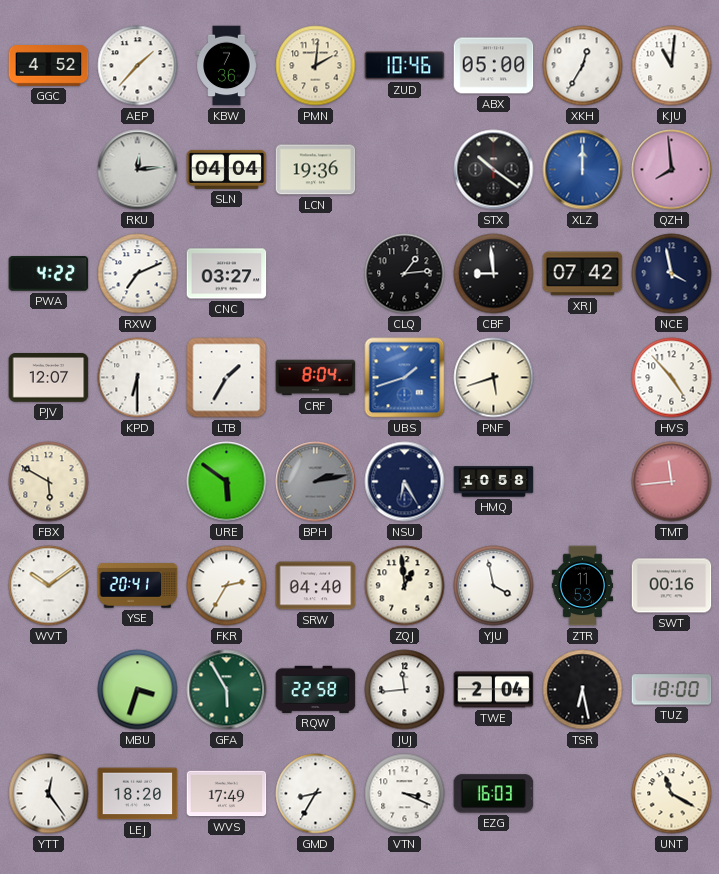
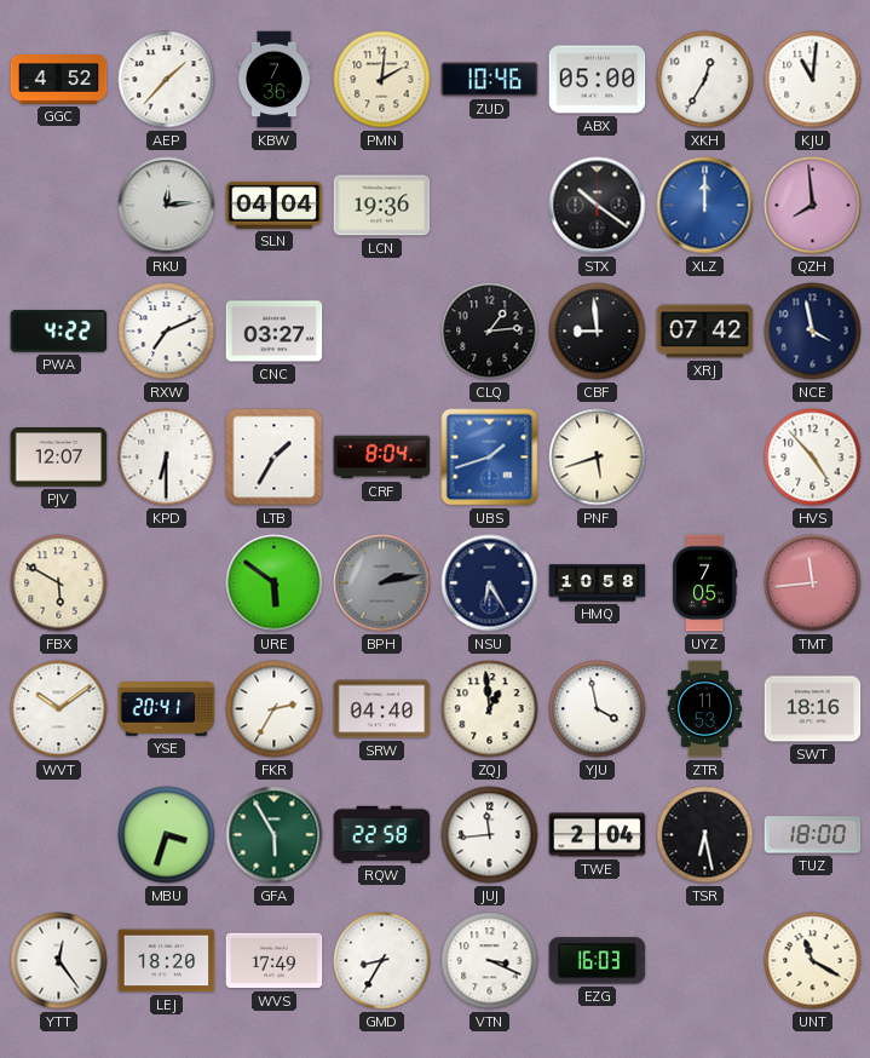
UYZ: none -> 7:05 (705, 583)
SWT: 00:16 -> 18:16 (813, 709)
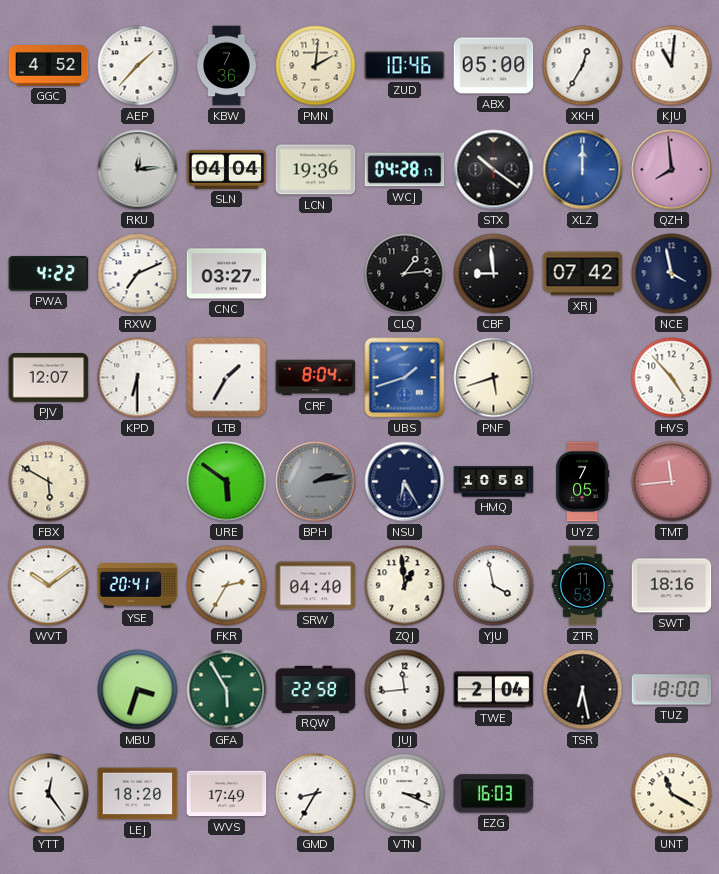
WCJ: none -> 04:28 (405, 170)
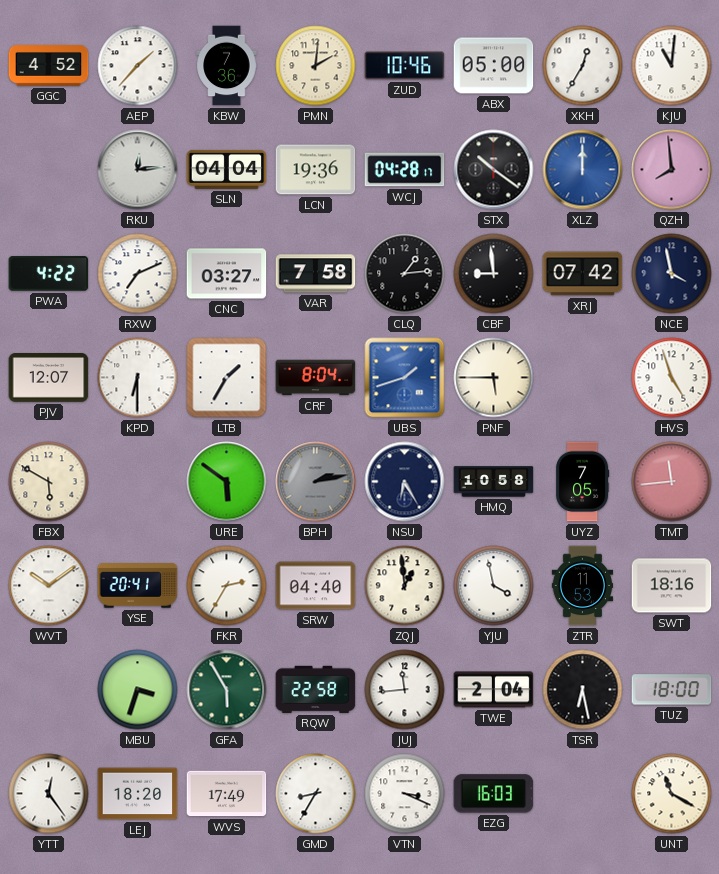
VAR: none -> 7:58 (316, 274)
PNF: 5:42 -> 5:45 (494, 378)
HVS: 4:53 -> 4:57 (672, 378)
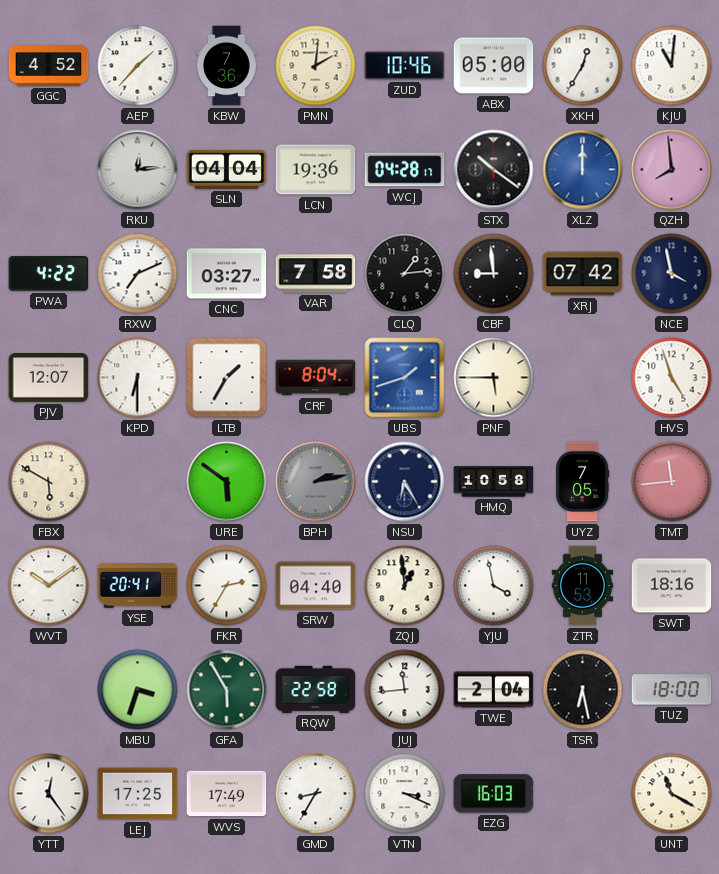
LEJ: 18:20 -> 17:25 (138, 794)
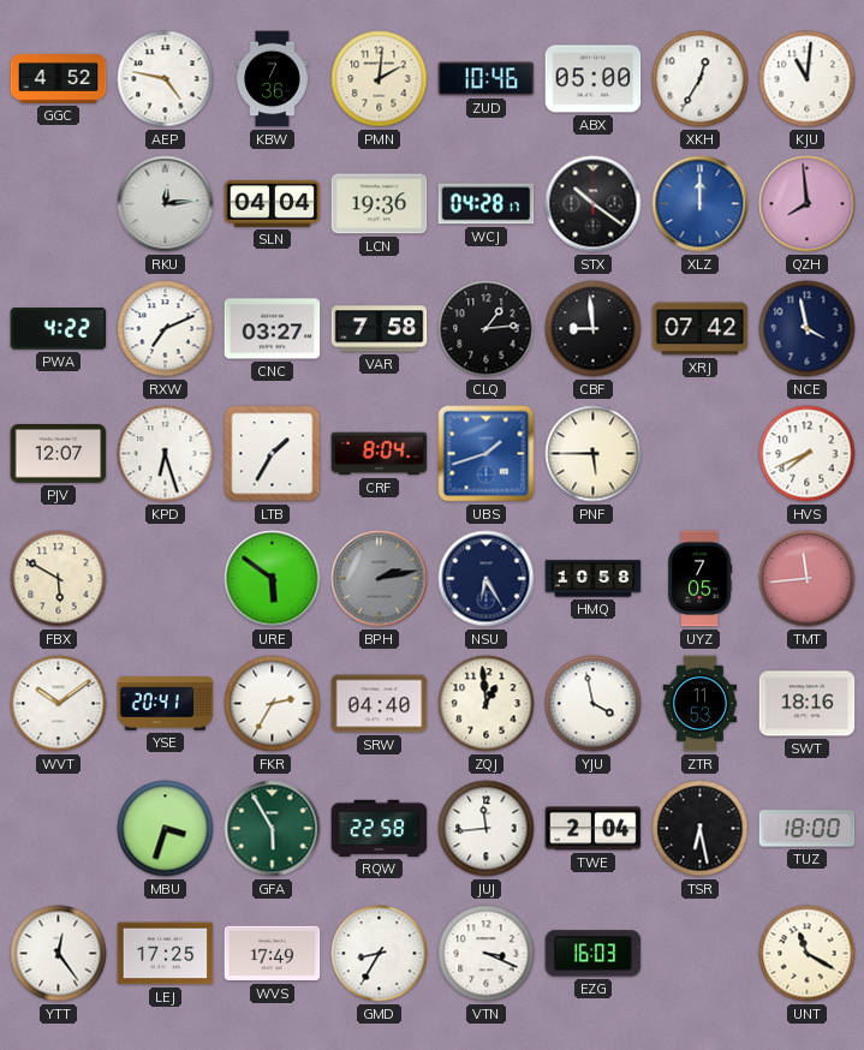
AEP: 1:37 -> 4:47 (166, 79)
KPD: 6:30 -> 6:27 (166, 454)
HVS: 4:57 -> 7:41 (808, 454)
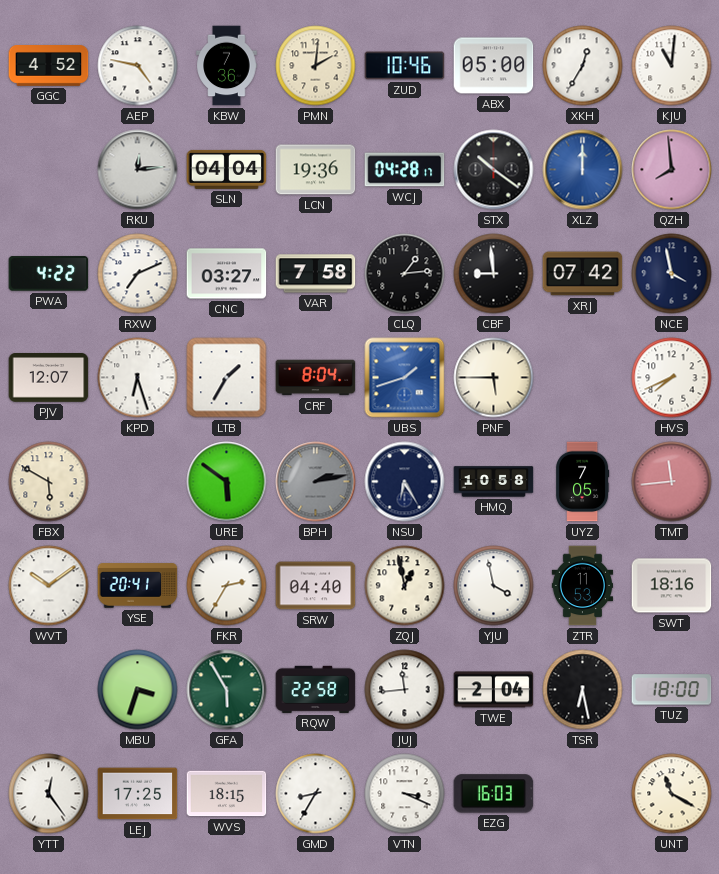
ZQJ: 12:59 -> 12:58 (405, 586)
WVS: 17:49 -> 18:15 (227, 794)
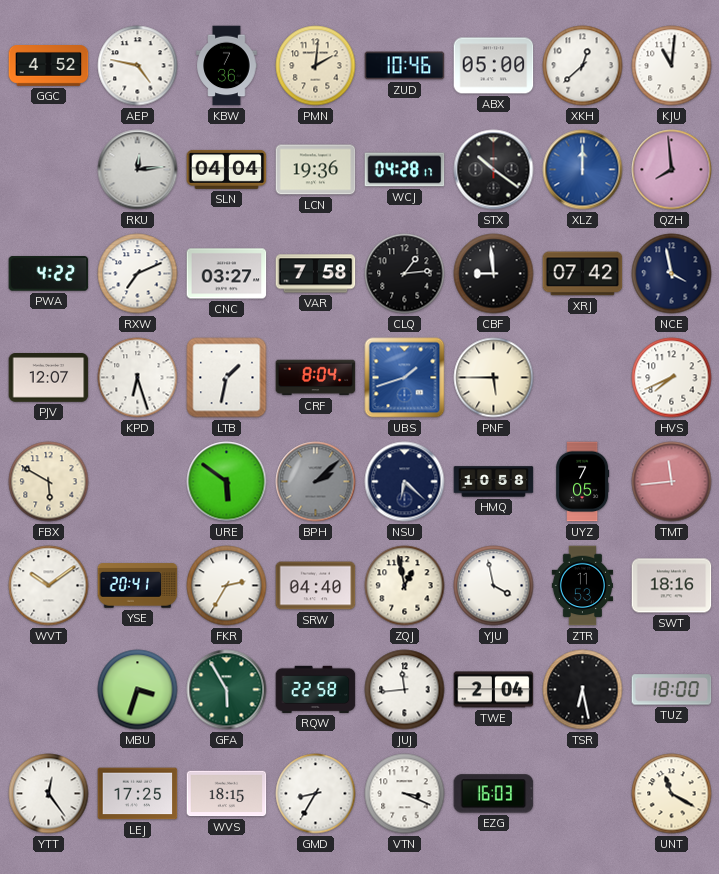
XKH: 12:35 -> 12:38 (583, 66)
LTB: 1:35 -> 1:32 (227, 378)
BPH: 2:13 -> 2:08 (316, 482)
NSU: 6:25 -> 6:22 (405, 482)
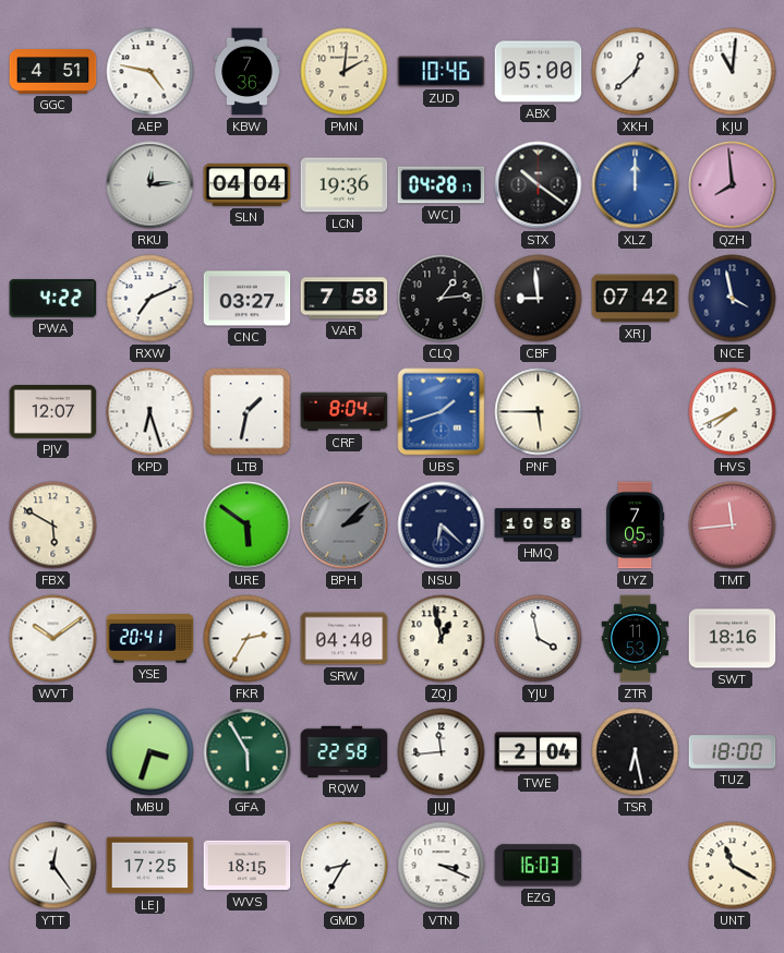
GGC: 4:52 -> 4:51 (53, 72)
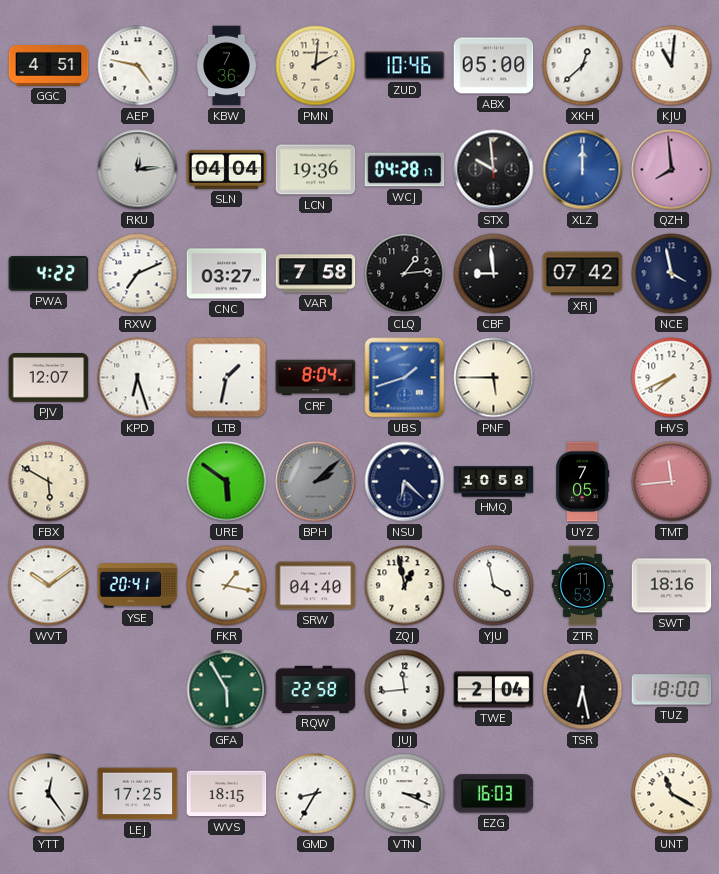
STX: 10:21 -> 9:59 (494, 170)
FKR: 2:35 -> 1:17 (227, 586)
MBU: 3:33 -> none (150, 752)
